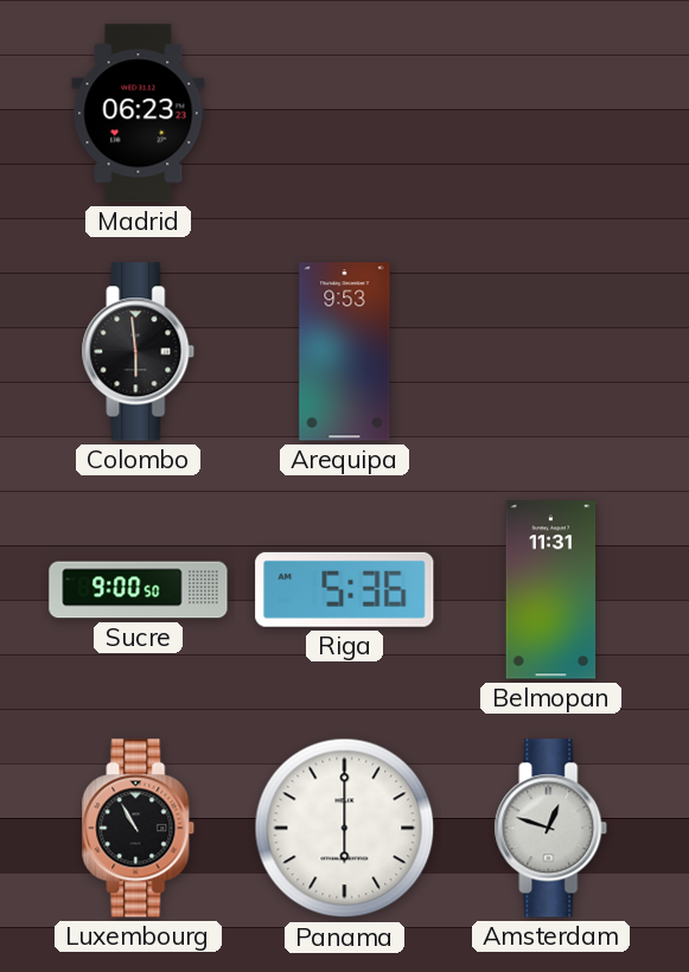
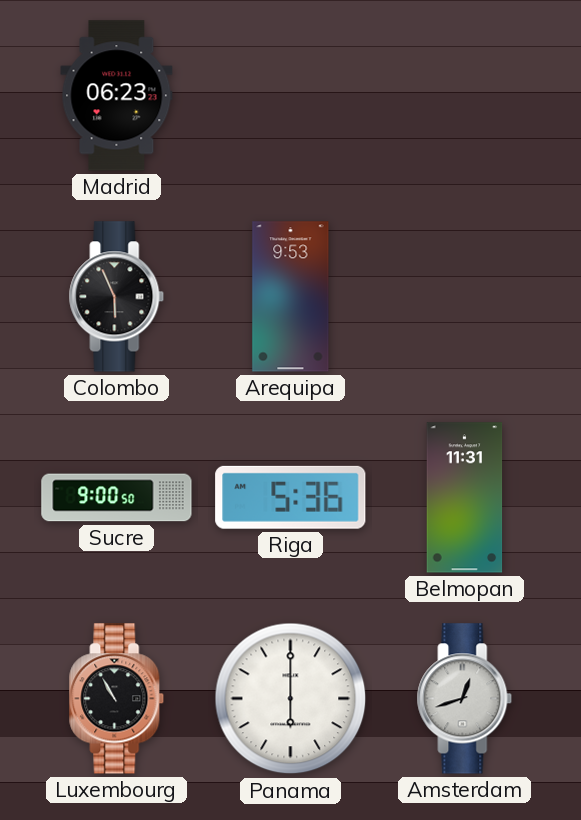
Colombo: 5:59 -> 5:56 (117, 297)
Amsterdam: 12:48 -> 12:42 (465, 699)
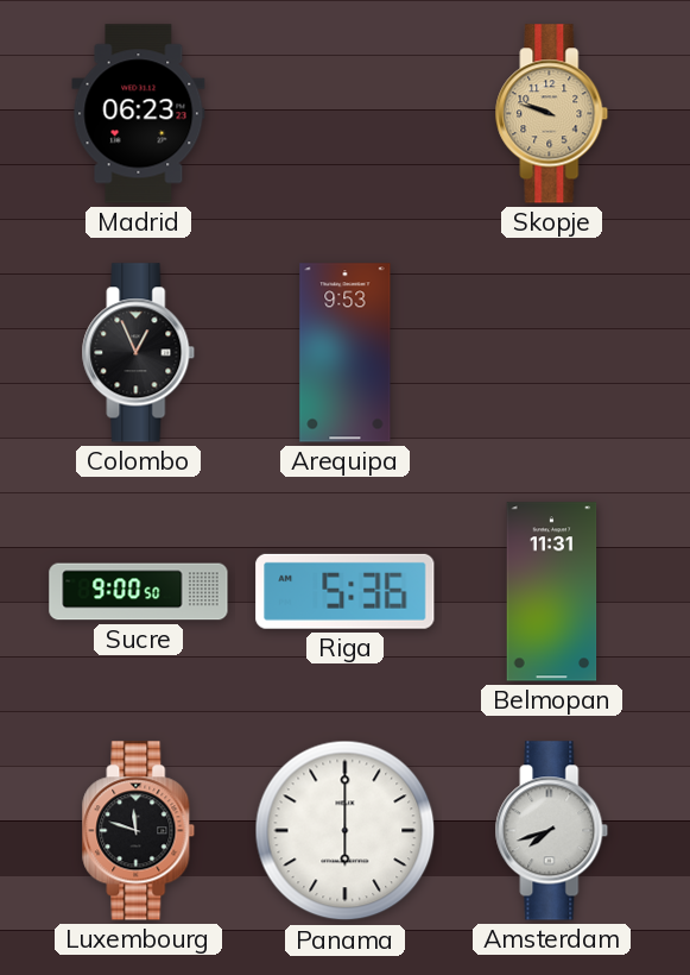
Skopje: none -> 9:48 (552, 114)
Colombo: 5:56 -> 12:56 (139, 353)
Luxembourg: 10:55 -> 11:48 (139, 831)
Amsterdam: 12:42 -> 7:42 (552, 831)
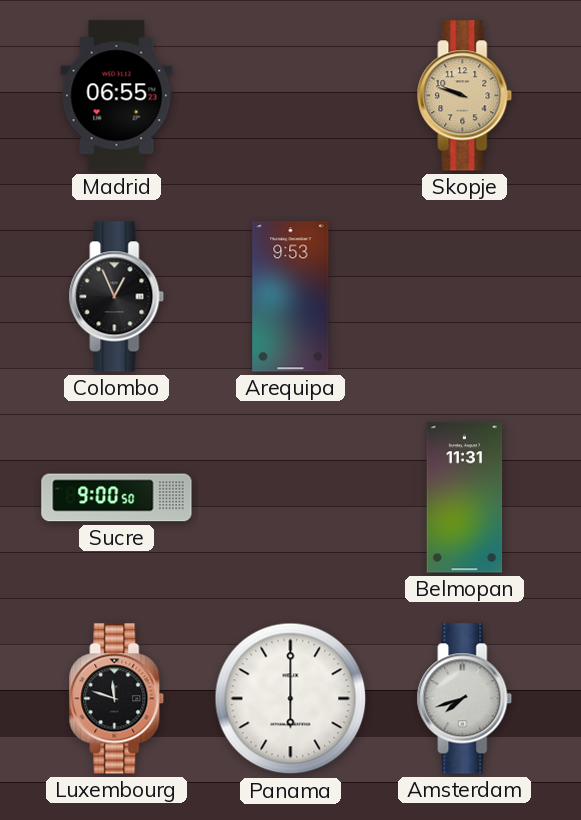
Madrid: 06:23 -> 06:55 (117, 96)
Riga: 5:36 -> none (346, 591)
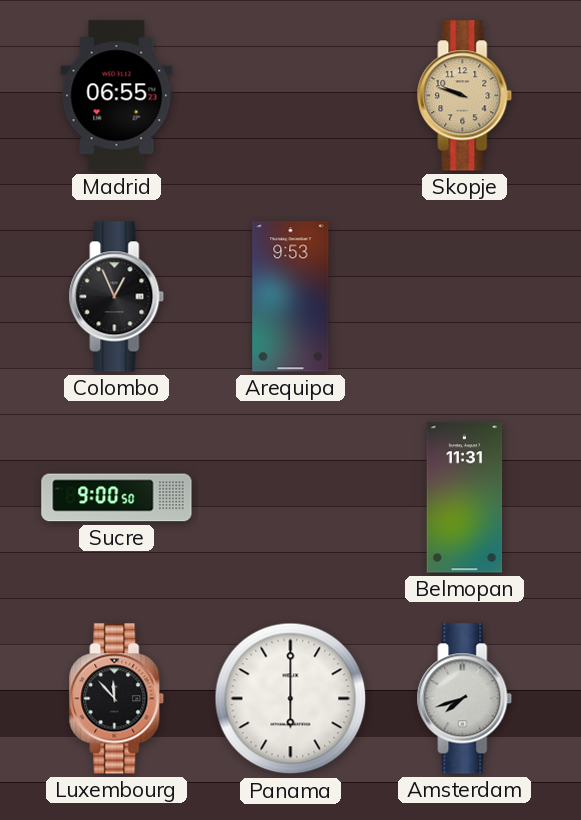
Luxembourg: 11:48 -> 11:53 (117, 699)
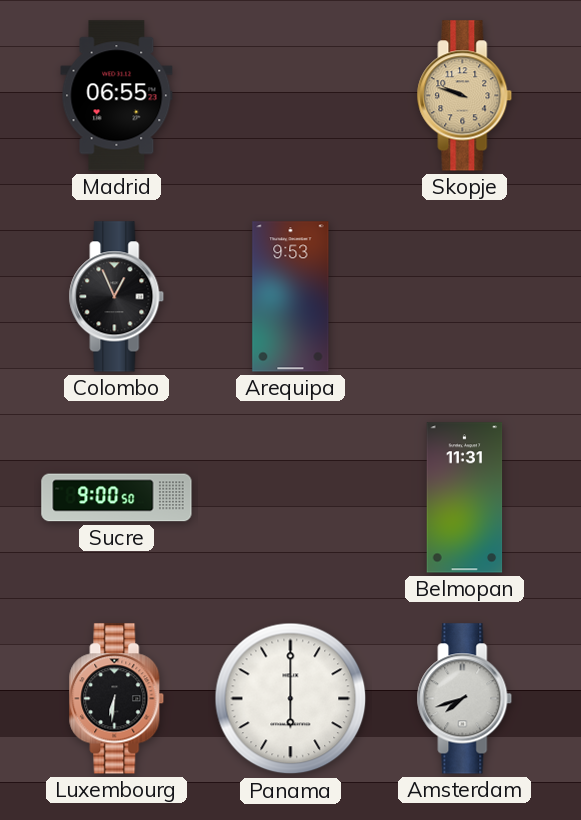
Luxembourg: 11:53 -> 6:31 (117, 699)
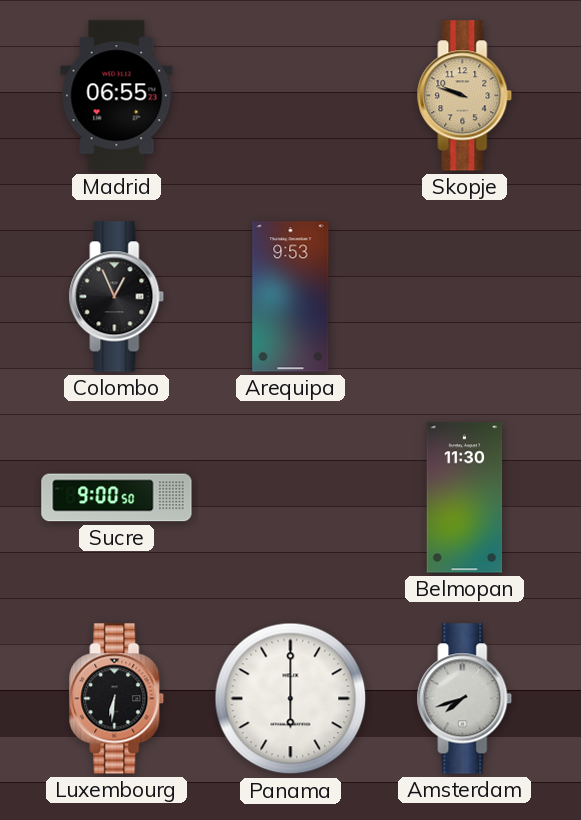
Belmopan: 11:31 -> 11:30 (465, 498)
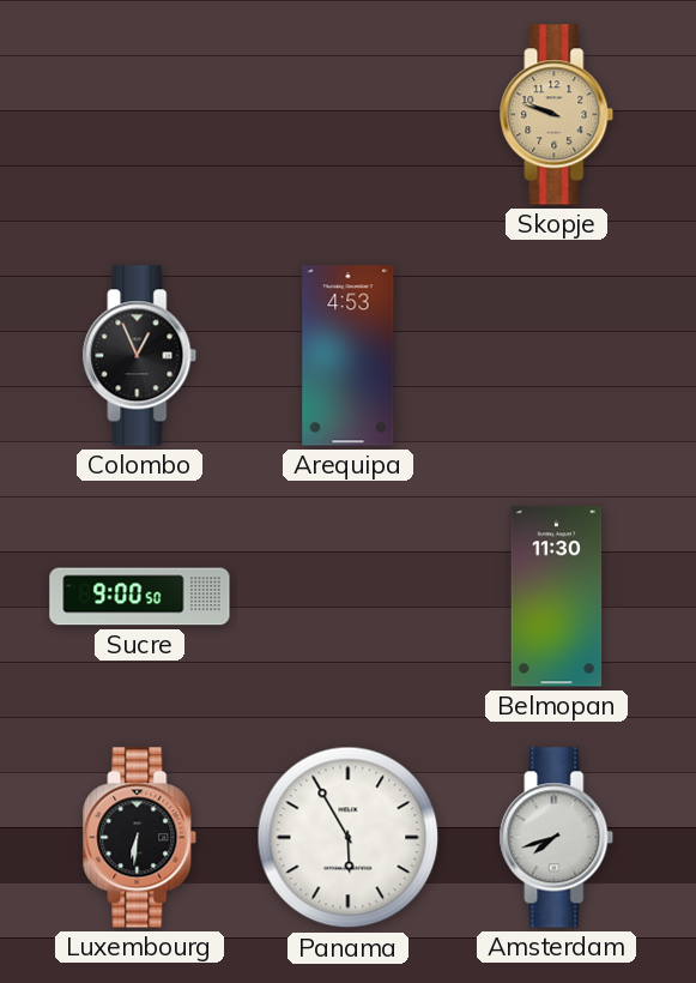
Madrid: 06:55 -> none (117, 96)
Arequipa: 9:53 -> 4:53 (349, 356)
Panama: 6:00 -> 5:55 (349, 838)
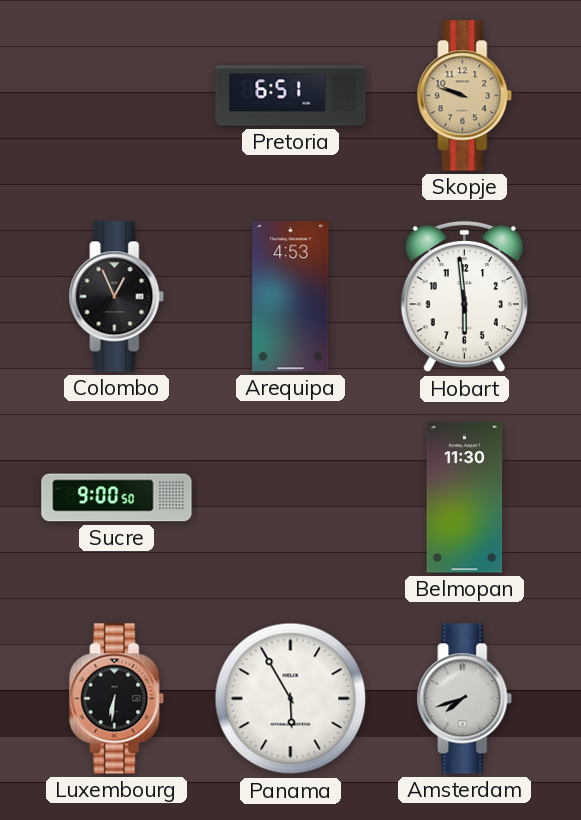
Pretoria: none -> 6:51 (291, 96)
Hobart: none -> 5:59 (464, 297)
